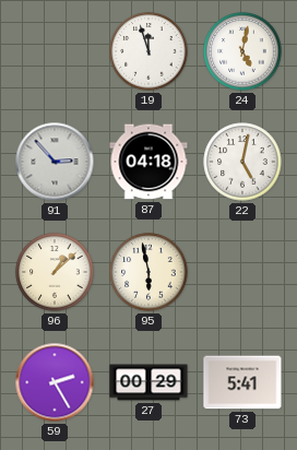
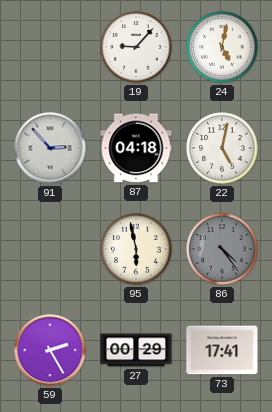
19: 11:57 -> 9:07 (136, 47)
96: 1:08 -> none (55, 272)
86: none -> 4:24 (222, 249)
73: 5:41 -> 17:41 (222, 350)
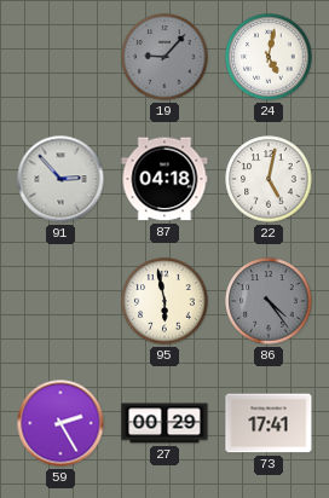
19 dial: white -> grey (164, 57)
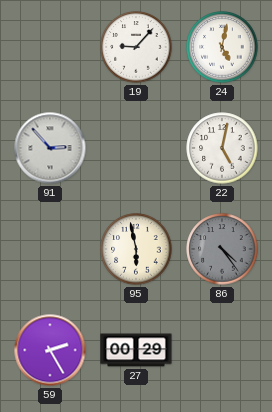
19 dial: grey -> white (136, 47)
87: 04:18 -> none (164, 179)
73: 17:41 -> none (269, 423)
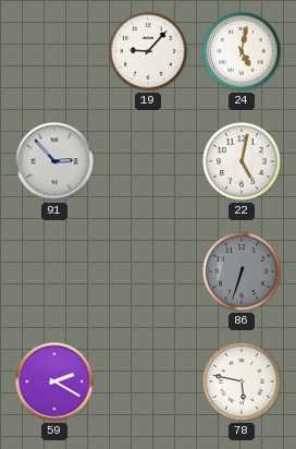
95: 5:58 -> none (136, 249)
86: 4:24 -> 6:33 (242, 271)
59: 2:25 -> 2:20 (54, 381)
27: 00:29 -> none (136, 350)
78: none -> 5:47 (242, 381)
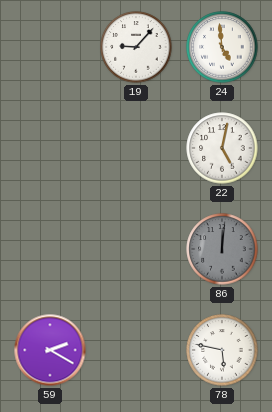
24: 5:02 -> 4:59 (222, 47)
91: 2:53 -> none (54, 161)
86: 6:33 -> 12:01 (222, 249)
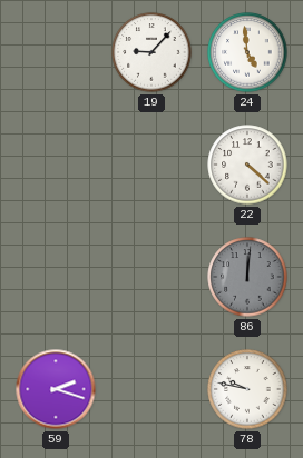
22: 5:02 -> 4:22 (247, 165)
59: 2:20 -> 2:18 (56, 389)
78: 5:47 -> 9:47 (247, 389)
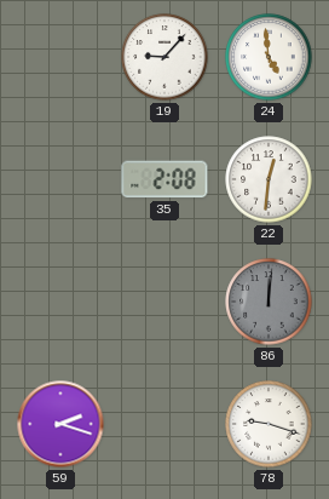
35: none -> 2:08 (164, 179)
22: 4:22 -> 12:31 (269, 179)
78: 9:47 -> 9:18 (269, 424)
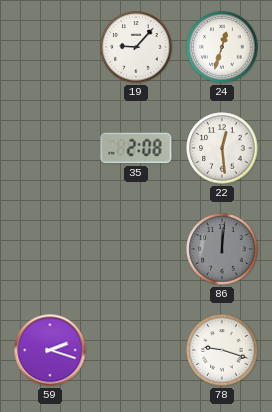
24: 4:59 -> 12:33 (222, 47)
22: 12:31 -> 12:29 (222, 148)
